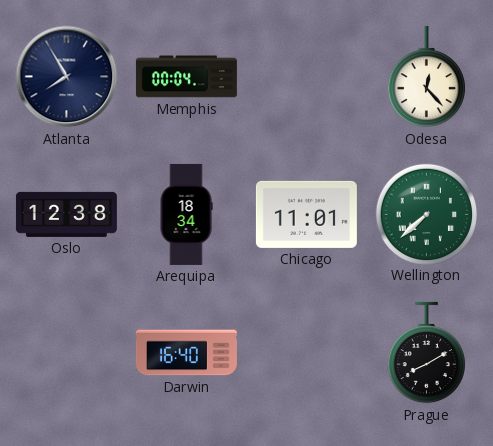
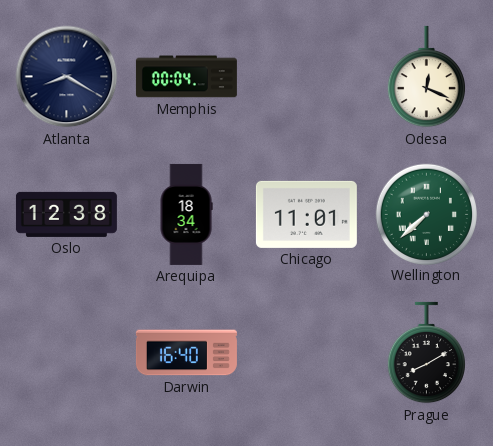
Atlanta: 7:55 -> 8:20 (67, 77)
Odesa: 12:23 -> 12:19 (426, 77)
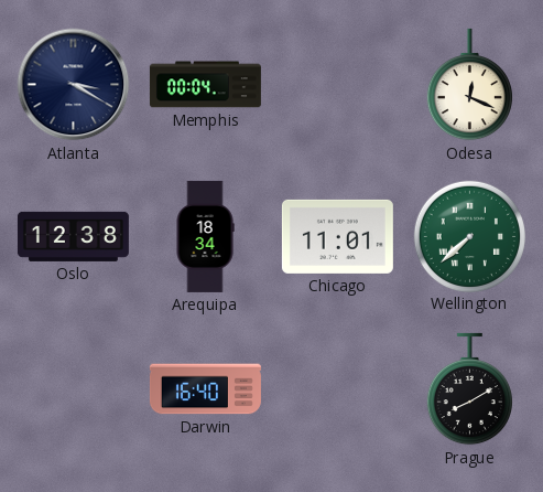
Atlanta: 8:20 -> 3:20 (74, 85)
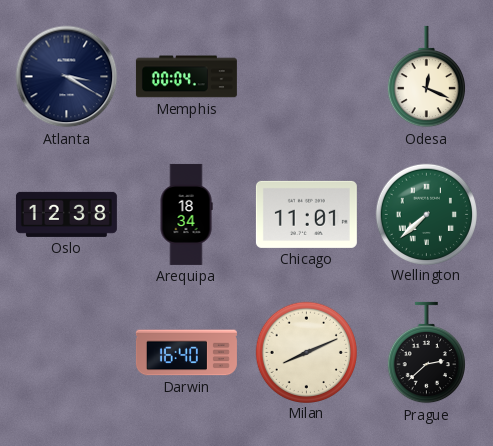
Milan: none -> 8:11 (306, 352)
Prague: 8:10 -> 2:38 (426, 353)
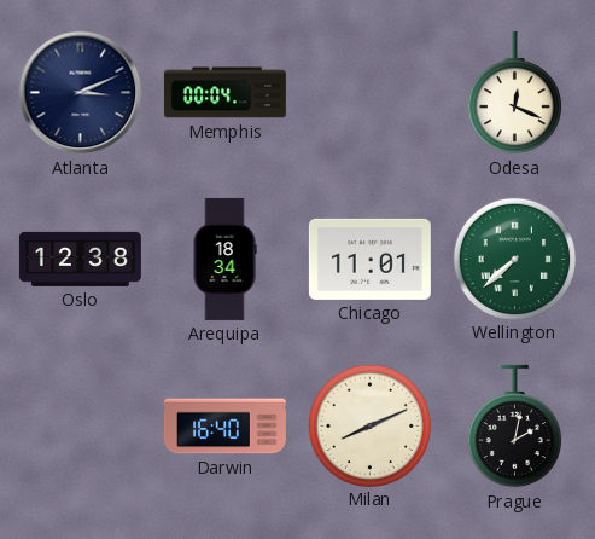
Atlanta: 3:20 -> 3:11 (81, 93)
Prague: 2:38 -> 2:02 (514, 427)
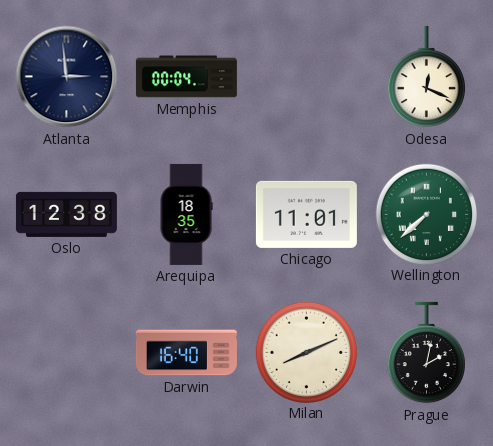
Atlanta: 3:11 -> 2:59 (67, 77)
Arequipa: 18:34 -> 18:35 (186, 214)
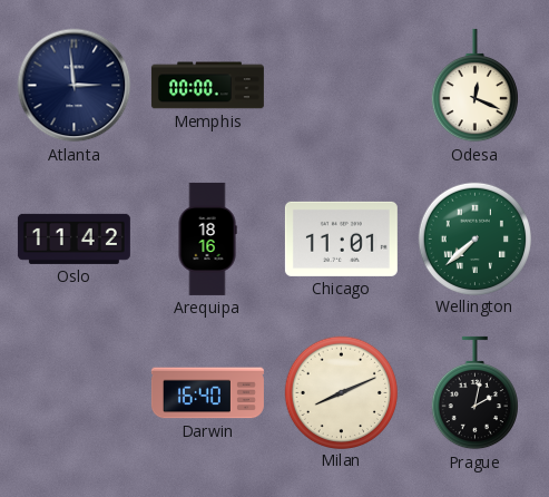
Memphis: 00:04 -> 00:00 (207, 86)
Oslo: 12:38 -> 11:42 (73, 238)
Arequipa: 18:35 -> 18:16 (207, 238)
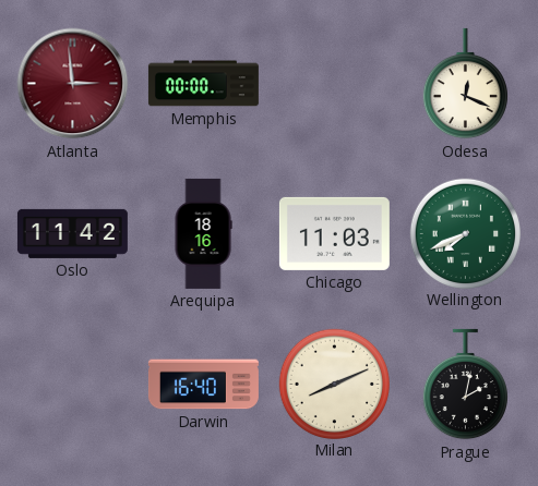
Atlanta dial: navy -> burgundy (73, 84)
Chicago: 11:01 -> 11:03 (334, 233)
Wellington: 7:38 -> 7:41 (465, 233)
